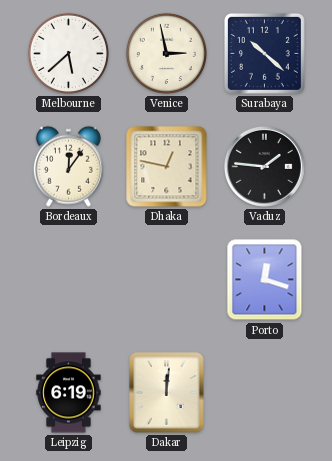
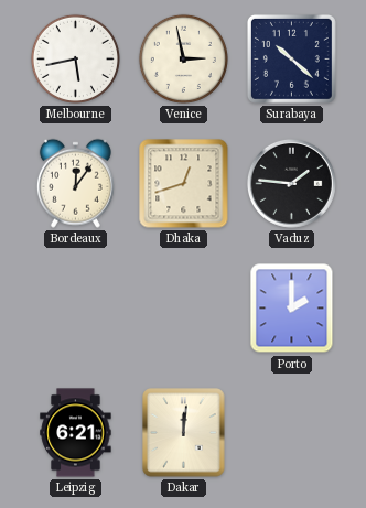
Melbourne: 5:38 -> 5:43 (75, 58)
Dhaka: 12:47 -> 12:42 (184, 184)
Porto: 12:18 -> 2:00 (292, 309)
Leipzig: 6:19 -> 6:21 (76, 433)
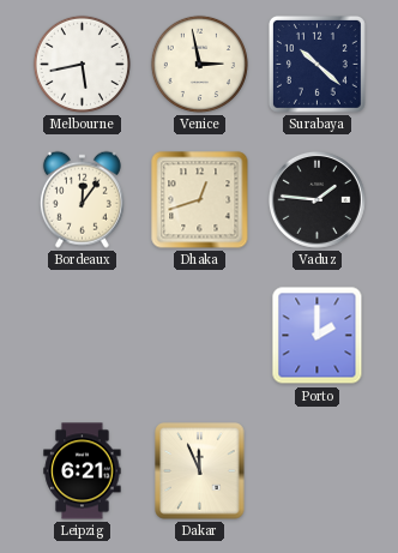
Dakar: 12:01 -> 11:56 (200, 471)
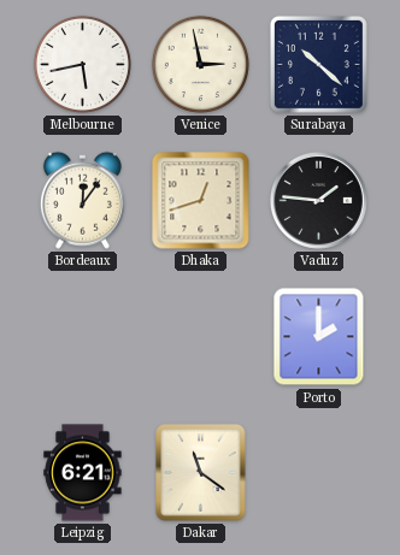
Dakar: 11:56 -> 11:21 (201, 473)
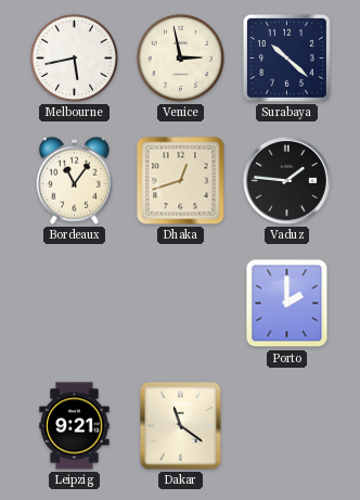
Bordeaux: 12:06 -> 11:06 (74, 180)
Leipzig: 6:21 -> 9:21 (75, 426)
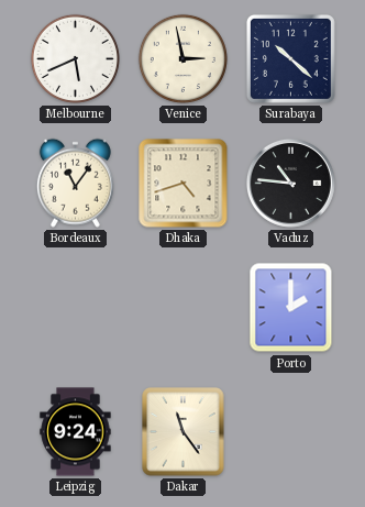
Melbourne: 5:43 -> 5:41 (75, 58)
Dhaka: 12:42 -> 4:42 (184, 184)
Vaduz: 1:46 -> 10:46 (290, 183)
Leipzig: 9:21 -> 9:24 (76, 432)
Dakar: 11:21 -> 11:24 (184, 432)
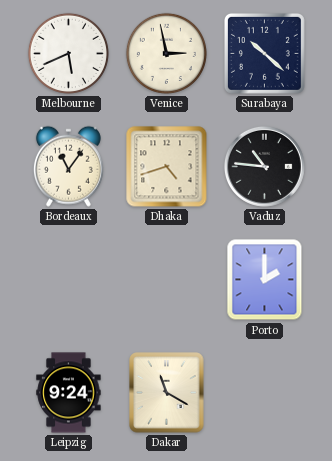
Dakar: 11:24 -> 11:20 (167, 393)
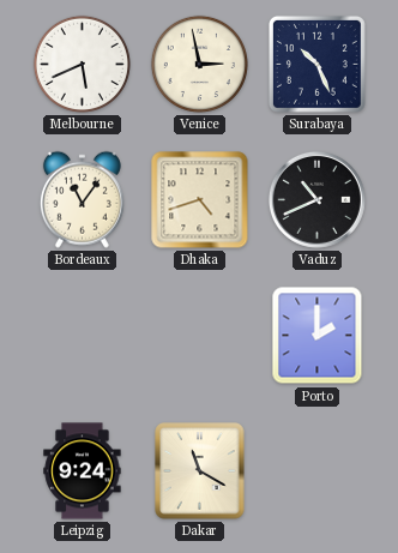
Surabaya: 10:22 -> 10:26 (316, 64)
Vaduz: 10:46 -> 10:41 (316, 199)
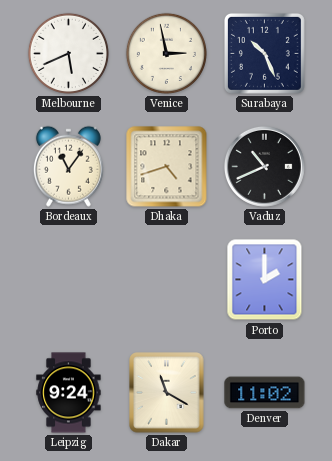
Denver: none -> 11:02 (265, 393)
